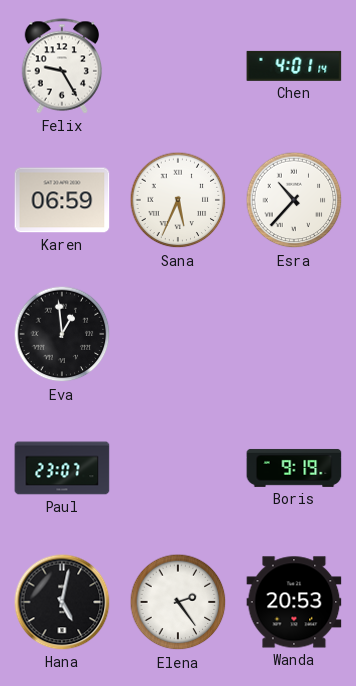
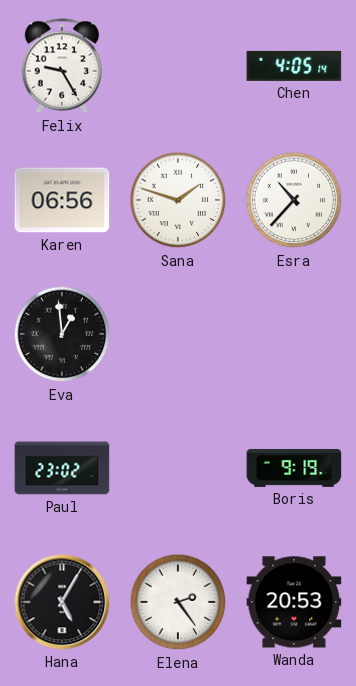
Chen: 4:01 -> 4:05 (294, 66)
Karen: 06:59 -> 06:56 (62, 200)
Sana: 5:34 -> 1:48 (178, 200)
Paul: 23:07 -> 23:02 (62, 468)
Hana: 5:02 -> 5:05 (62, 602)
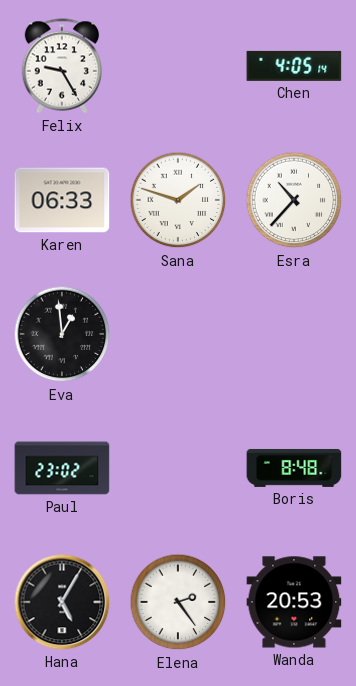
Karen: 06:56 -> 06:33 (62, 200)
Boris: 9:19 -> 8:48 (294, 468)
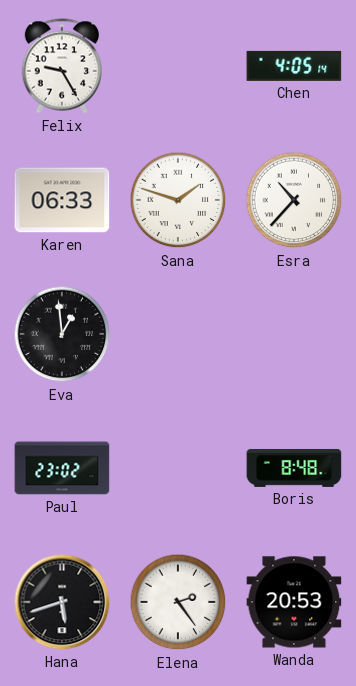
Hana: 5:05 -> 5:42 (62, 602)
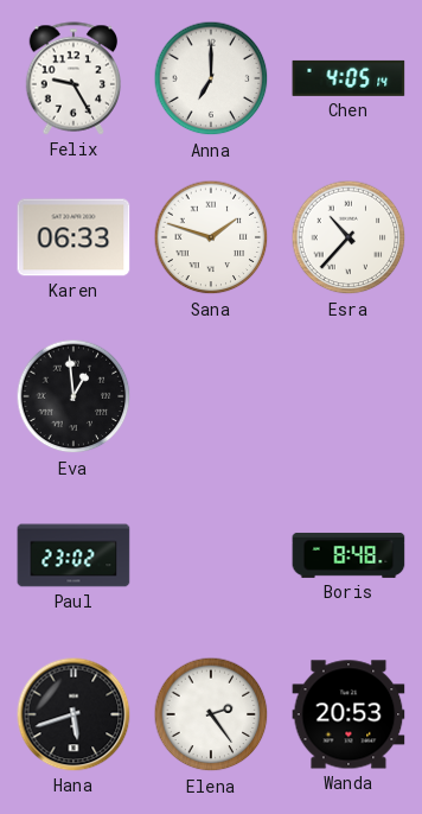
Anna: none -> 7:00 (211, 78)
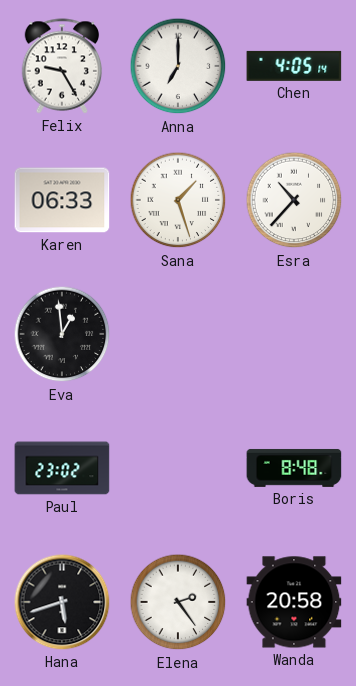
Sana: 1:48 -> 1:27 (178, 200)
Wanda: 20:53 -> 20:58 (294, 602)
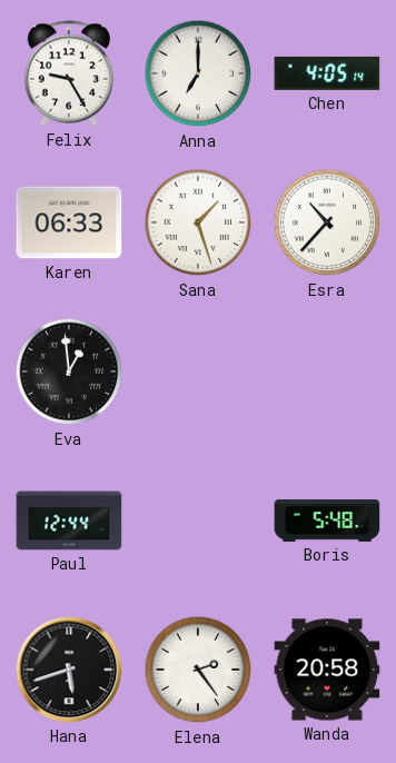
Paul: 23:02 -> 12:44 (69, 521)
Boris: 8:48 -> 5:48 (327, 521)
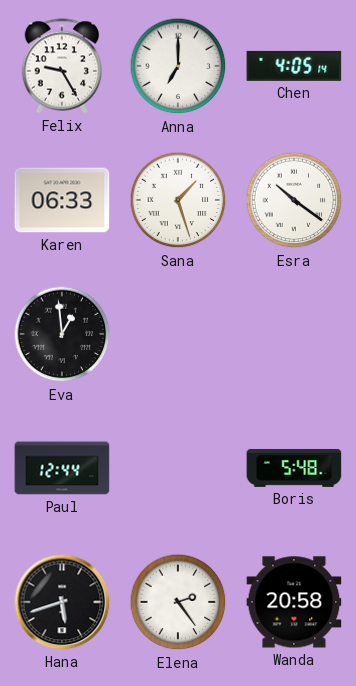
Esra: 10:37 -> 10:21 (294, 200)
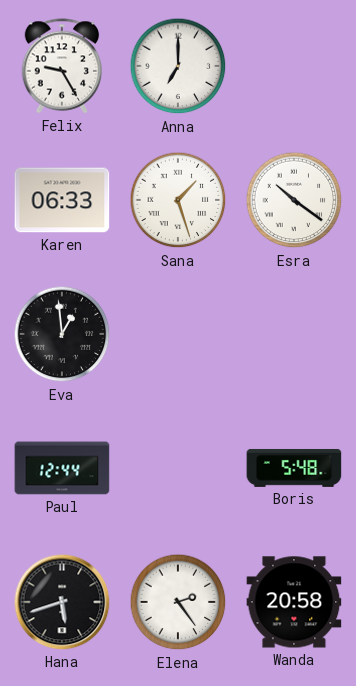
Chen: 4:05 -> none (294, 66)
